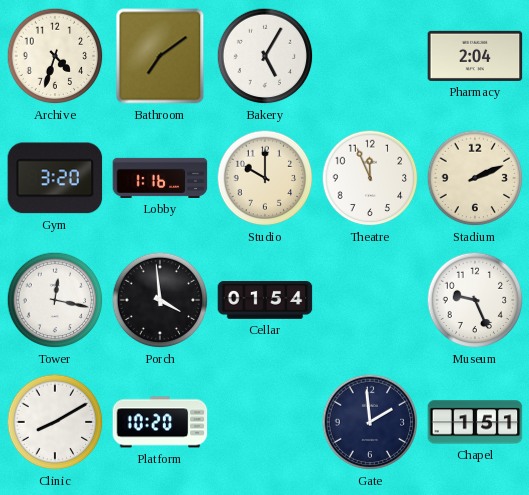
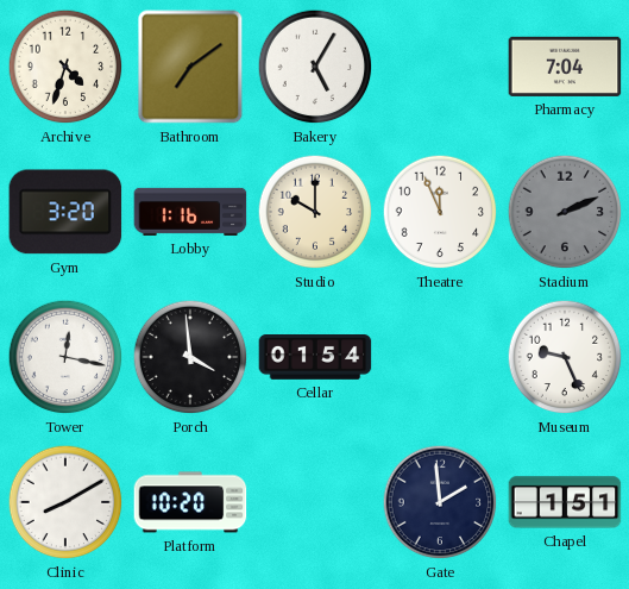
Pharmacy: 2:04 -> 7:04 (565, 67)
Stadium dial: cream -> grey (565, 212)
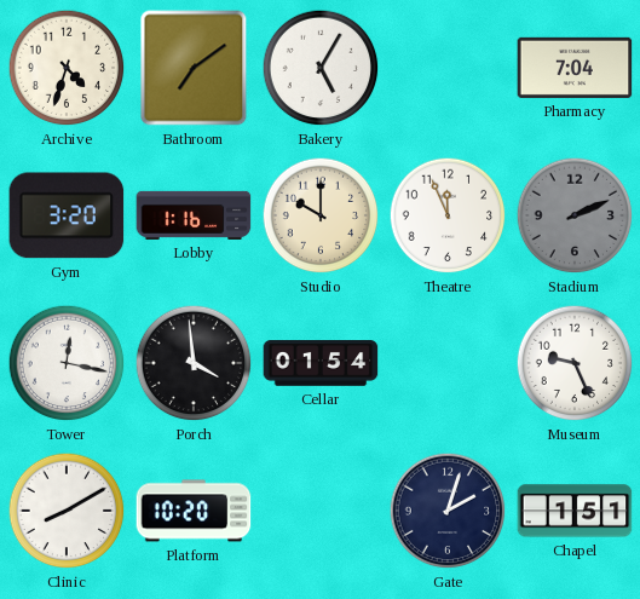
Gate: 1:59 -> 2:03 (448, 511)
